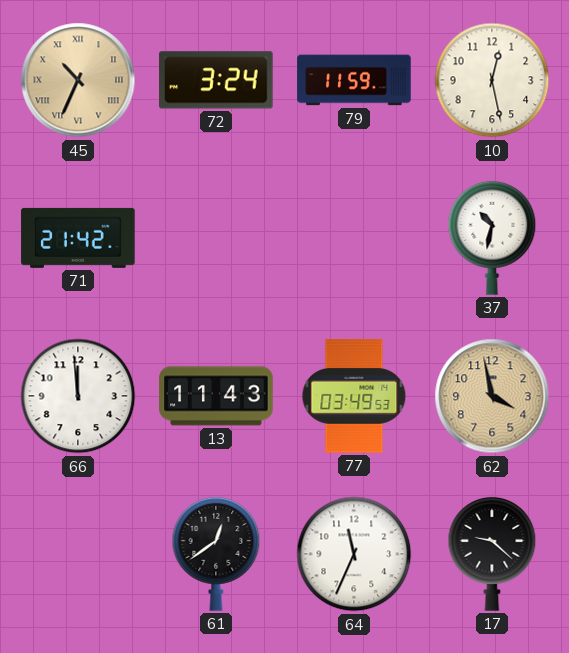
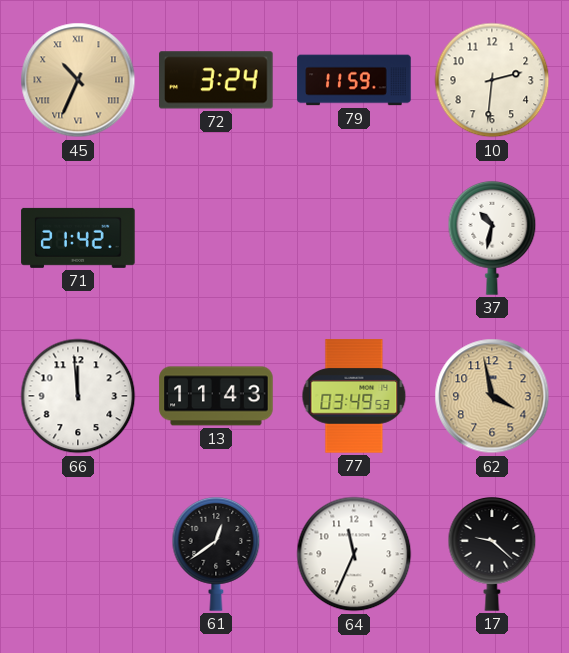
10: 12:28 -> 2:31 (492, 80)
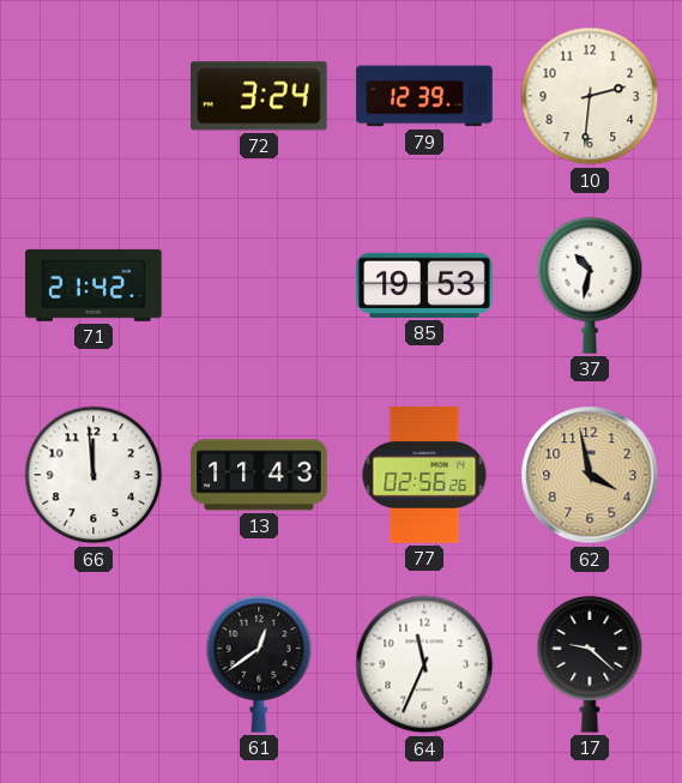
45: 10:34 -> none (78, 80)
79: 11:59 -> 12:39 (424, 96)
85: none -> 19:53 (424, 285)
77: 03:49 -> 02:56 (424, 475)
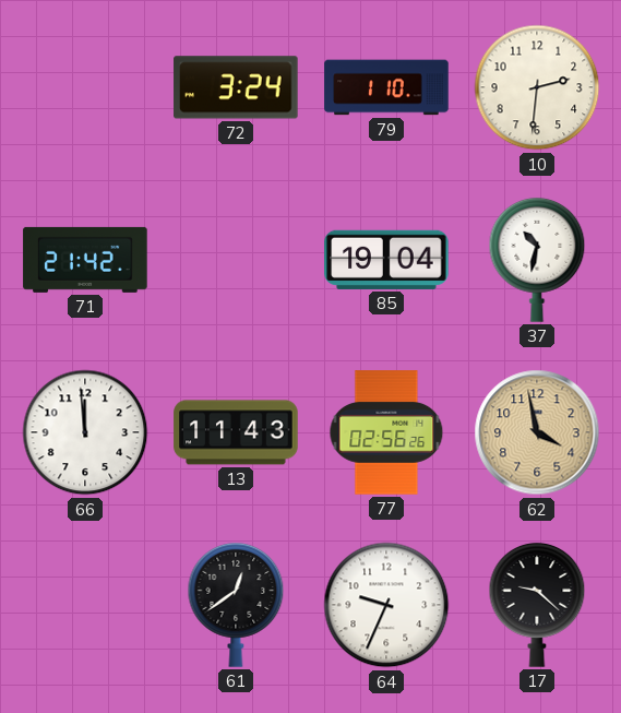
79: 12:39 -> 1:10 (386, 87)
85: 19:53 -> 19:04 (386, 260)
64: 11:34 -> 9:34 (386, 605)
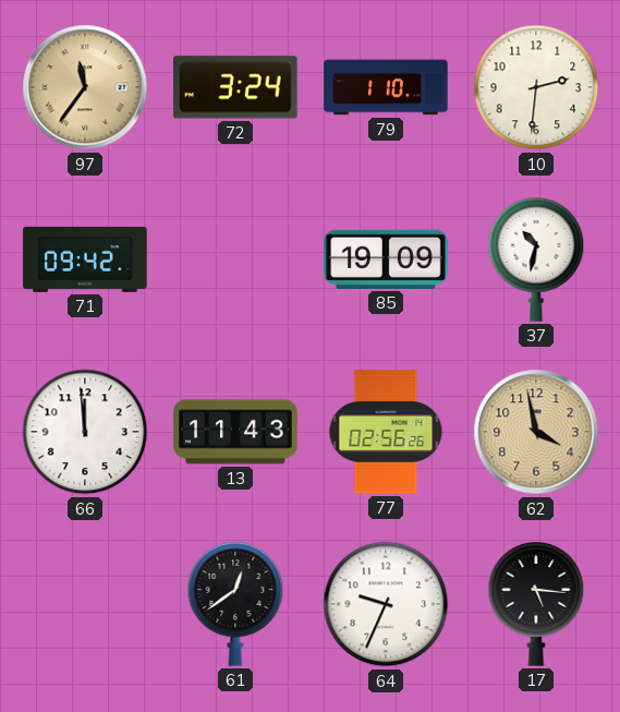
97: none -> 11:36 (85, 87)
71: 21:42 -> 09:42 (85, 260)
85: 19:04 -> 19:09 (386, 260)
17: 9:22 -> 5:16 (536, 604)
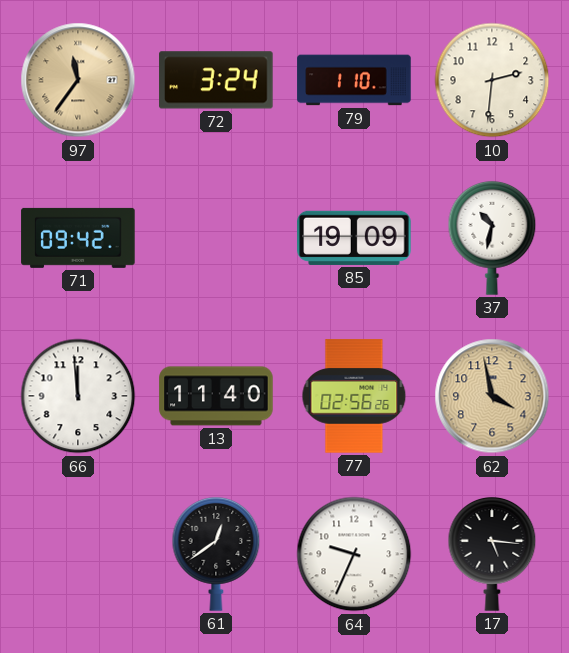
13: 11:43 -> 11:40 (216, 396)
